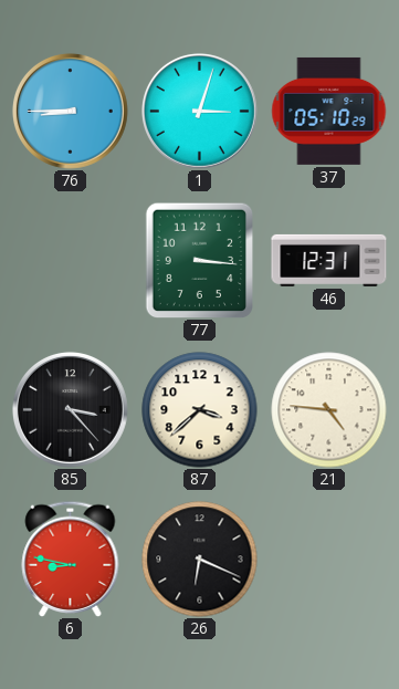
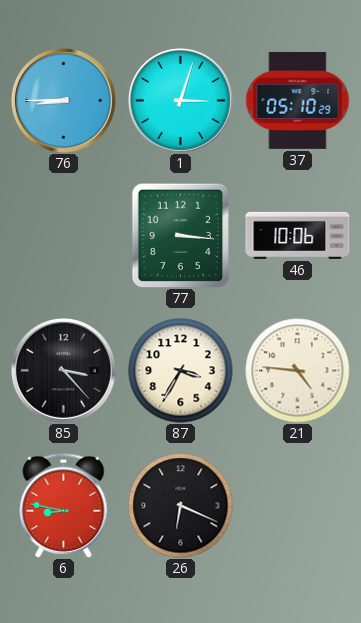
46: 12:31 -> 10:06 (298, 235)
87: 3:38 -> 3:35 (181, 371)
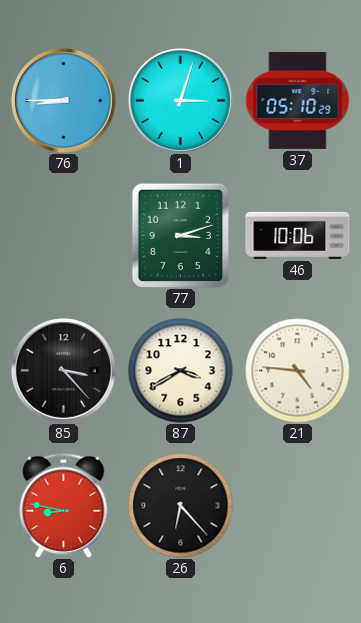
77: 3:16 -> 3:12 (181, 235)
87: 3:35 -> 3:40 (181, 371)
26: 6:19 -> 6:23 (181, 506)
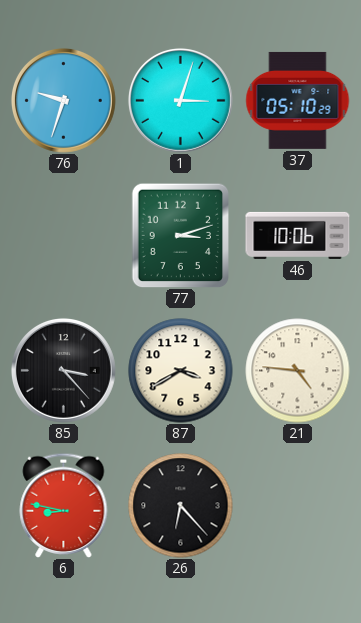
76: 8:45 -> 9:33 (63, 100)
